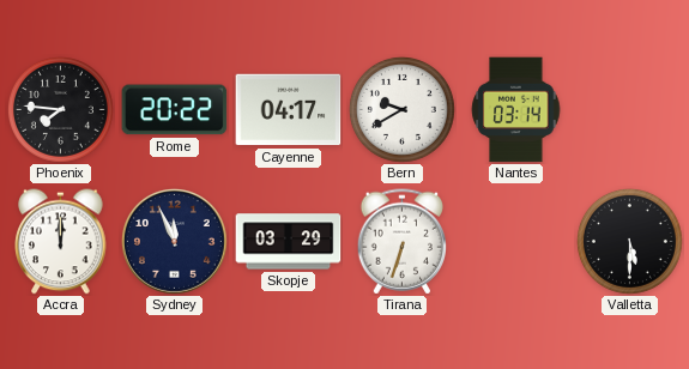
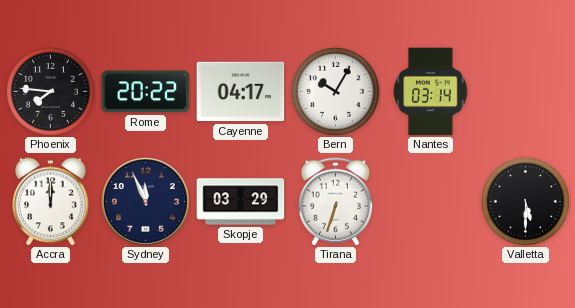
Bern: 9:40 -> 10:05 (335, 91)
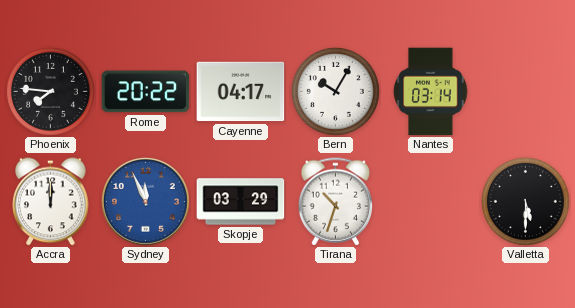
Sydney dial: navy -> blue (145, 201)
Tirana: 6:33 -> 10:33 (336, 202)
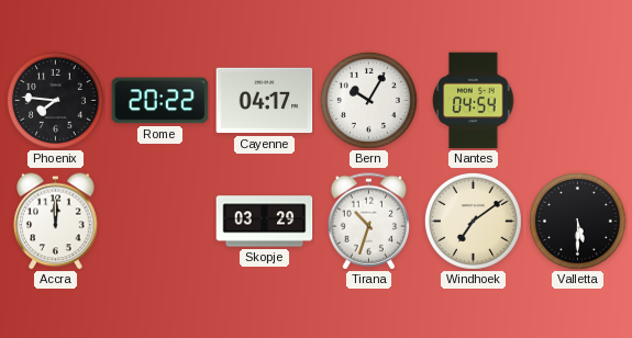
Nantes: 03:14 -> 04:54 (474, 101)
Sydney: 11:56 -> none (145, 201)
Windhoek: none -> 7:09 (473, 221)
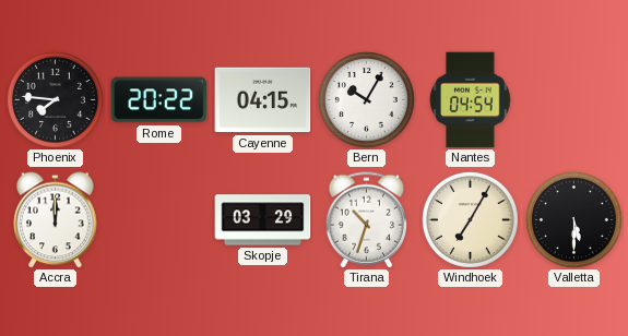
Cayenne: 04:17 -> 04:15 (263, 100)
Windhoek: 7:09 -> 7:05 (470, 219)
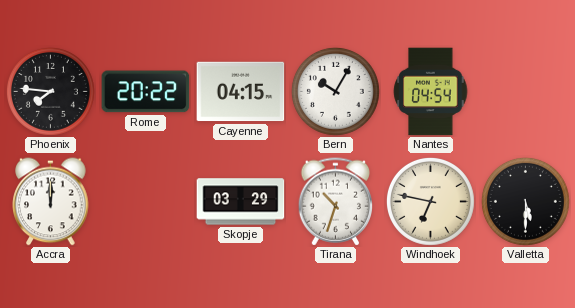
Windhoek: 7:05 -> 6:47 (430, 201)
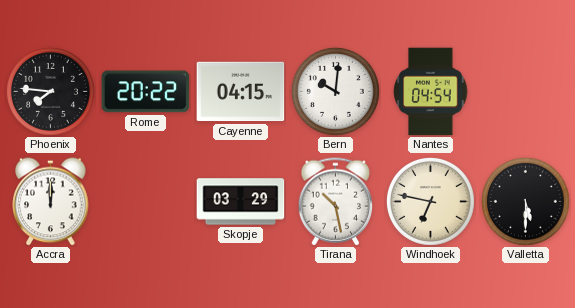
Bern: 10:05 -> 10:01 (335, 91)
Tirana: 10:33 -> 10:28 (336, 202)
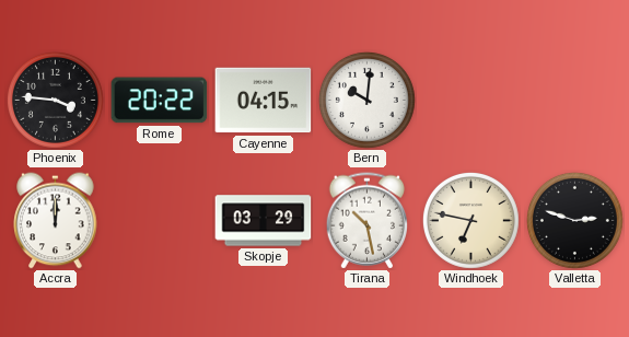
Phoenix: 7:46 -> 3:46 (55, 100)
Nantes: 04:54 -> none (431, 92)
Valletta: 5:30 -> 2:48 (574, 220)
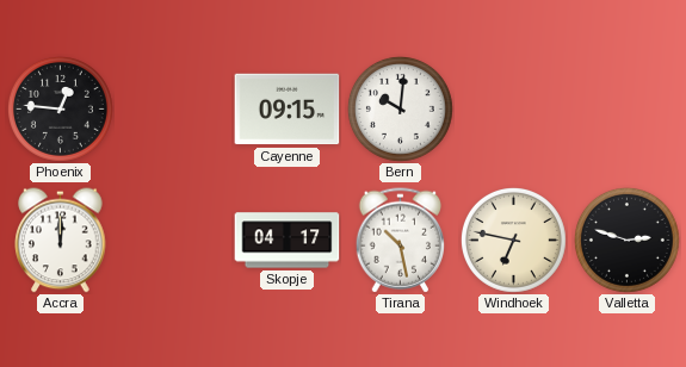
Phoenix: 3:46 -> 12:46 (60, 108)
Rome: 20:22 -> none (160, 101)
Cayenne: 04:15 -> 09:15 (288, 110)
Skopje: 03:29 -> 04:17 (288, 241)
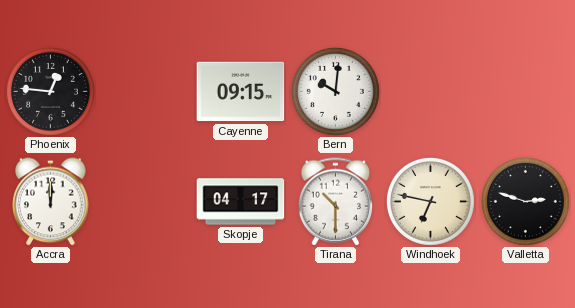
Tirana: 10:28 -> 10:30 (336, 202)
